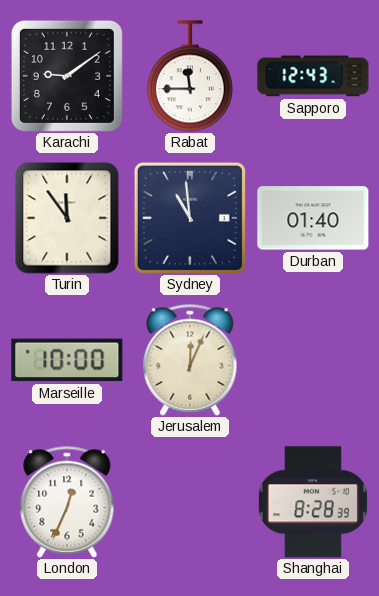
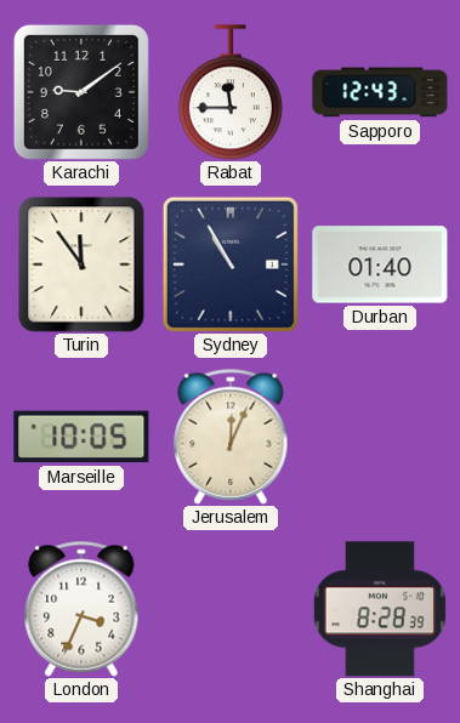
Sydney: 10:59 -> 10:55 (231, 264)
Marseille: 10:00 -> 10:05 (81, 437)
London: 12:34 -> 3:34 (81, 609)
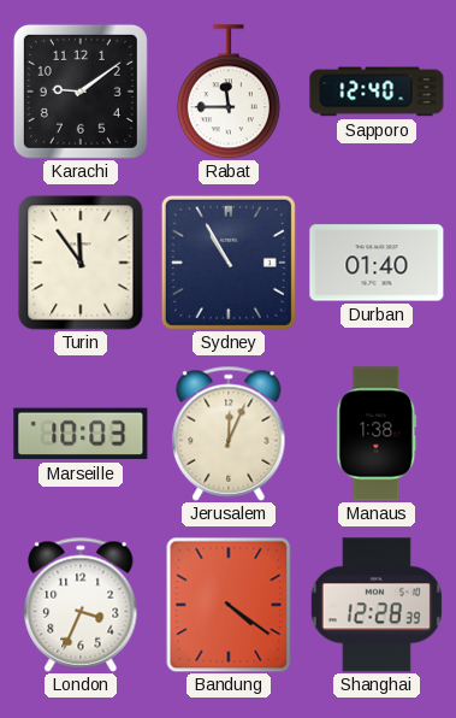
Sapporo: 12:43 -> 12:40 (377, 92)
Marseille: 10:05 -> 10:03 (81, 434)
Manaus: none -> 1:38 (377, 434)
Bandung: none -> 4:21 (229, 605)
Shanghai: 8:28 -> 12:28 (377, 605)
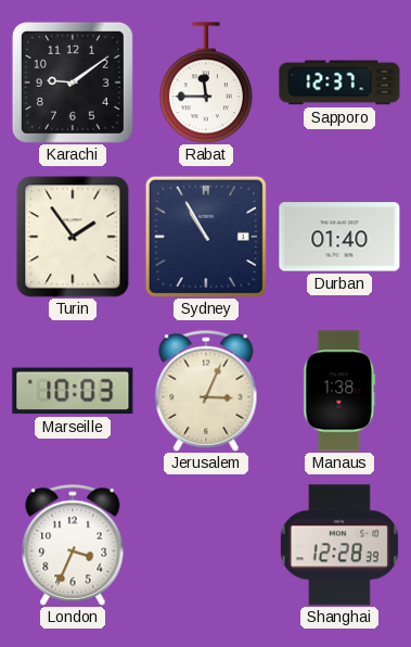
Sapporo: 12:40 -> 12:37 (339, 83)
Turin: 11:54 -> 1:54 (73, 237)
Jerusalem: 12:04 -> 3:04 (206, 391)
Bandung: 4:21 -> none (229, 605)
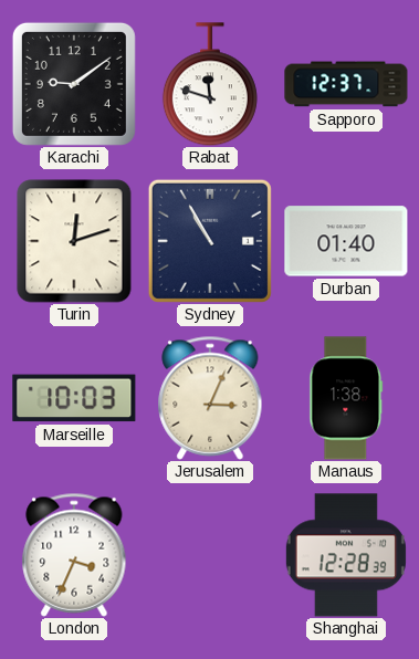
Rabat: 11:45 -> 11:48 (210, 84)
Turin: 1:54 -> 12:12 (74, 241)
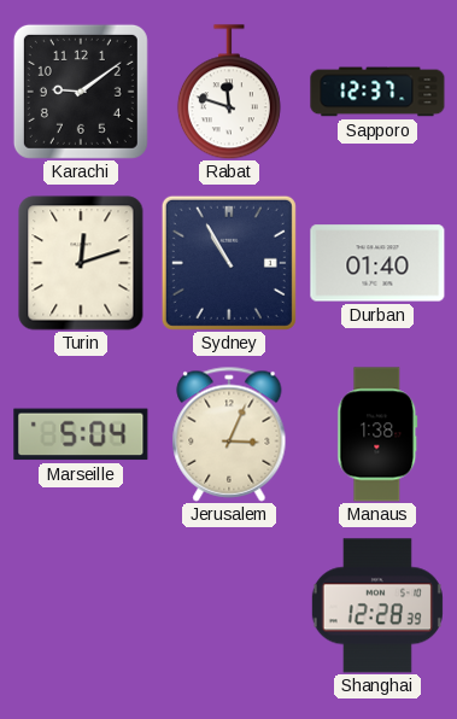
Marseille: 10:03 -> 5:04 (81, 434)
London: 3:34 -> none (74, 555)
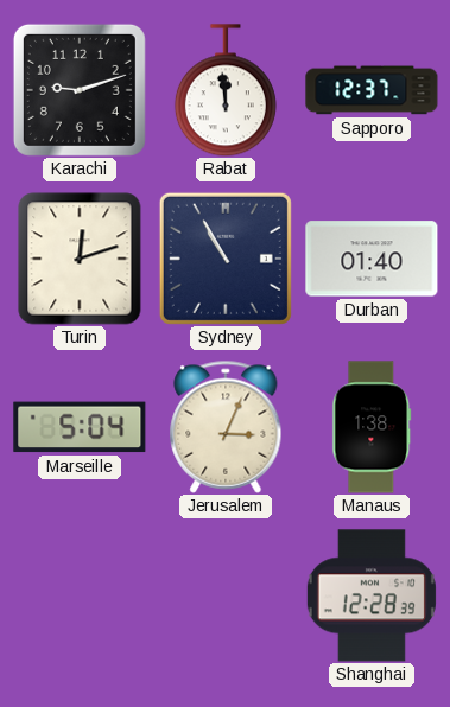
Karachi: 9:09 -> 9:12 (80, 90)
Rabat: 11:48 -> 11:59 (226, 90)
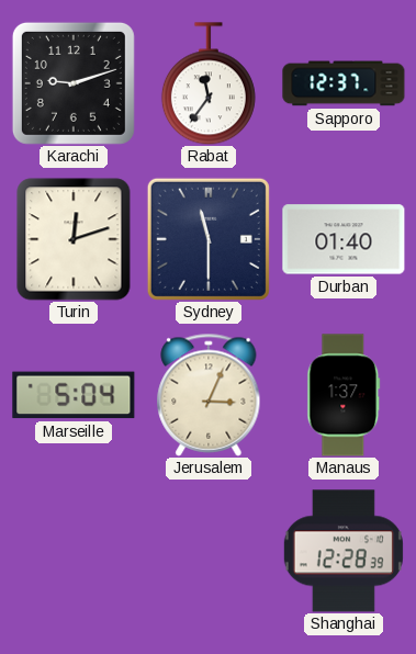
Rabat: 11:59 -> 11:36 (209, 83)
Sydney: 10:55 -> 11:30 (209, 239)
Manaus: 1:38 -> 1:37 (344, 395)
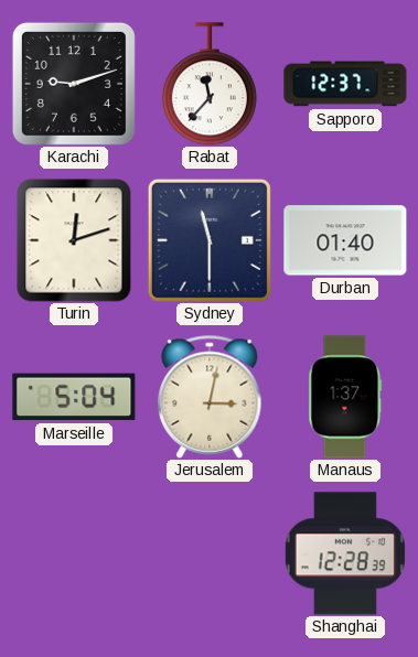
Rabat: 11:36 -> 11:37 (210, 84)
Jerusalem: 3:04 -> 3:02 (210, 397)
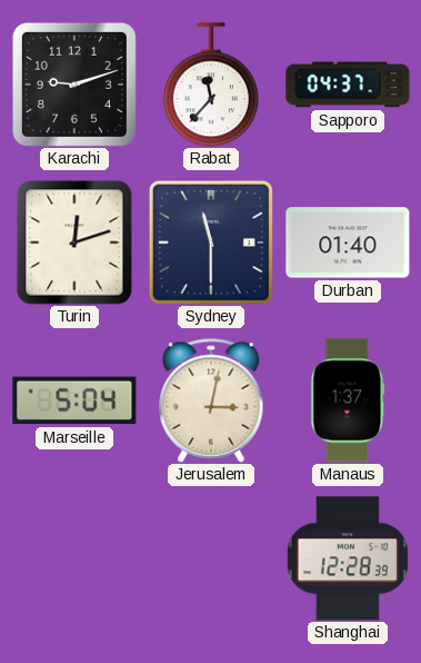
Sapporo: 12:37 -> 04:37 (348, 85)
